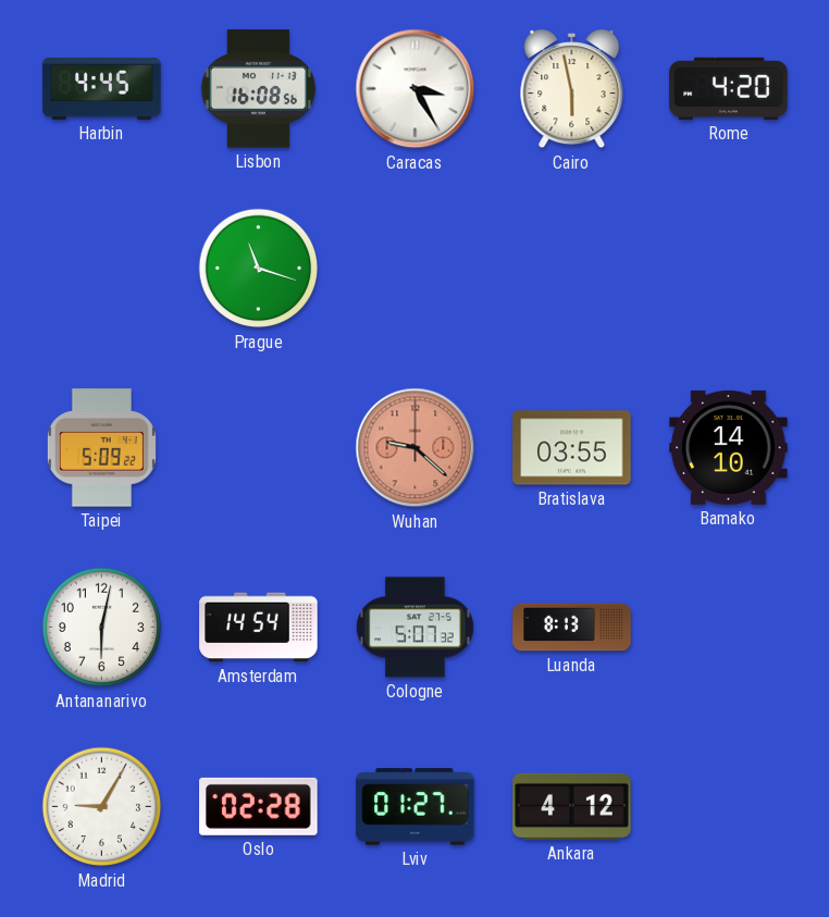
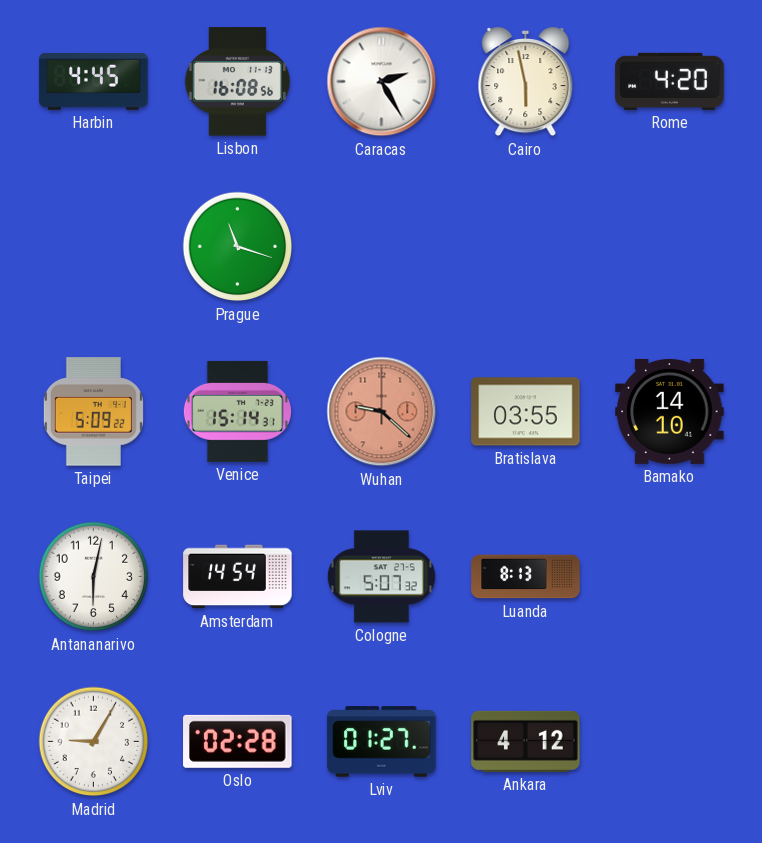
Caracas: 3:25 -> 2:25 (382, 82)
Venice: none -> 15:14 (237, 411)
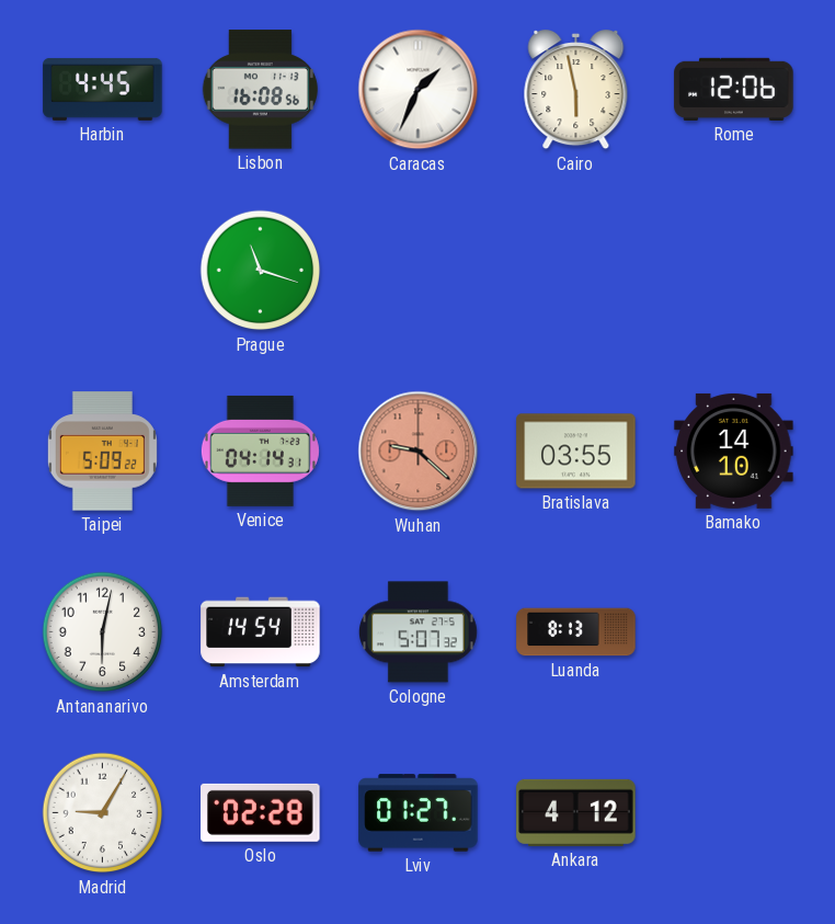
Caracas: 2:25 -> 1:34 (419, 90)
Rome: 4:20 -> 12:06 (734, 89)
Venice: 15:14 -> 04:14 (260, 450)
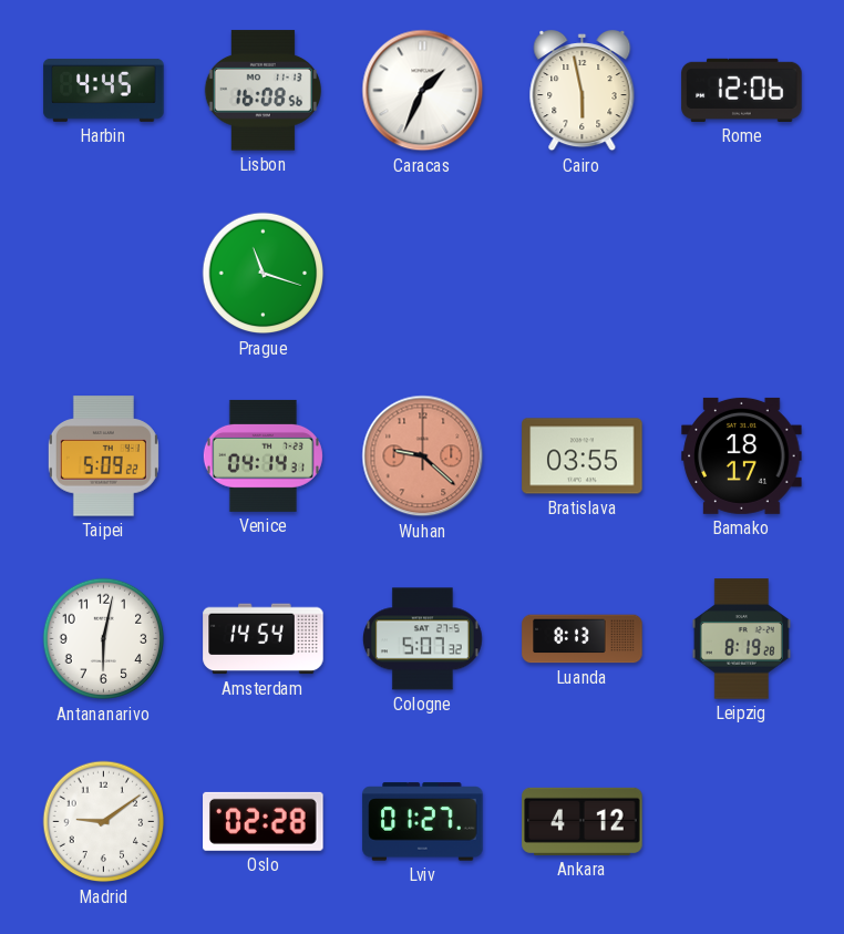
Bamako: 14:10 -> 18:17 (742, 455)
Leipzig: none -> 8:19 (741, 639)
Madrid: 9:05 -> 9:09 (104, 822)
